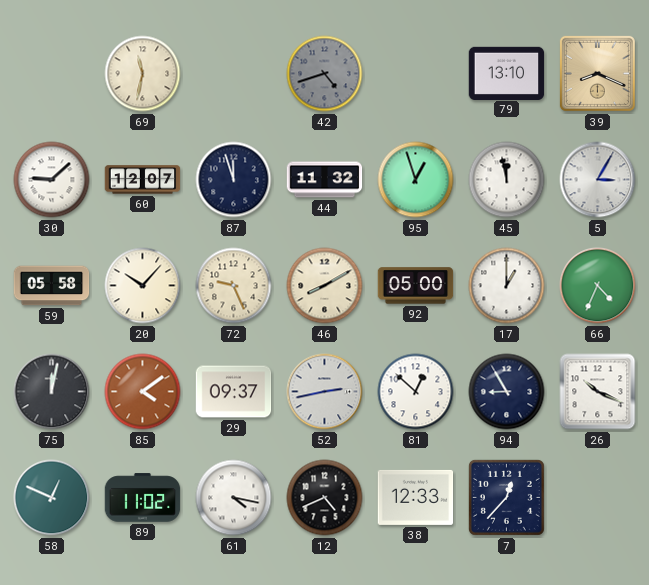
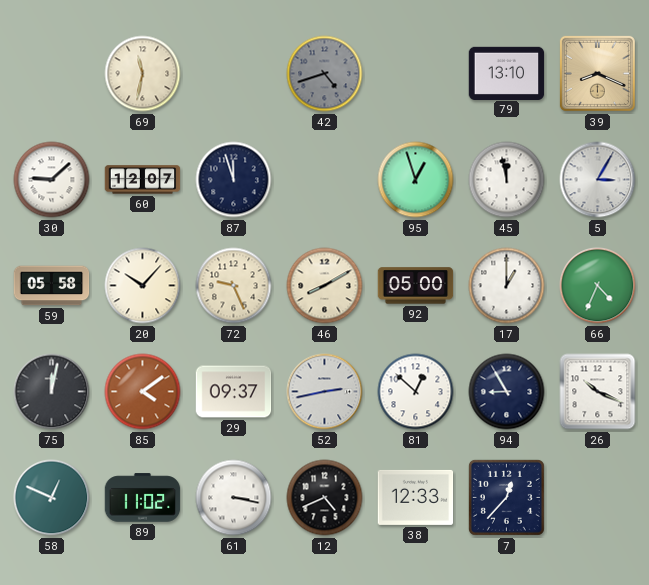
44: 11:32 -> none (325, 180)
61: 4:17 -> 3:17 (234, 498)
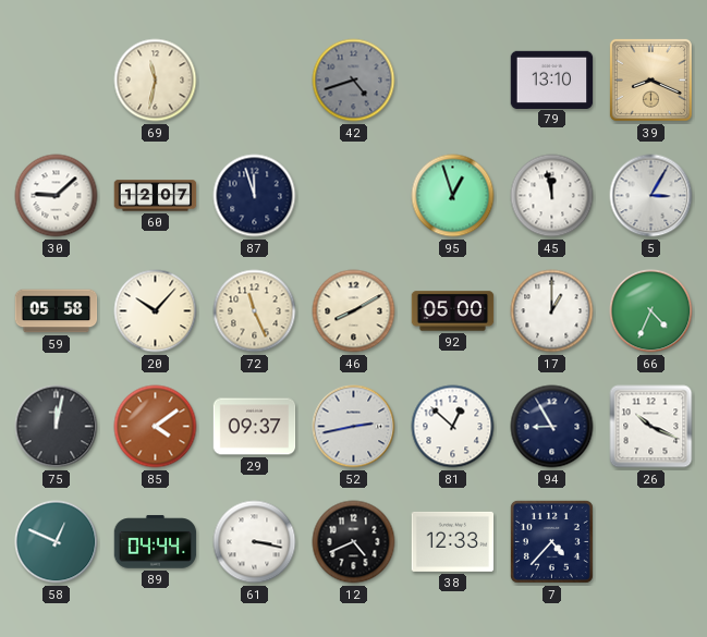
72: 9:26 -> 11:26 (255, 311)
89: 11:02 -> 04:44 (156, 542)
7: 12:37 -> 4:37 (551, 541)
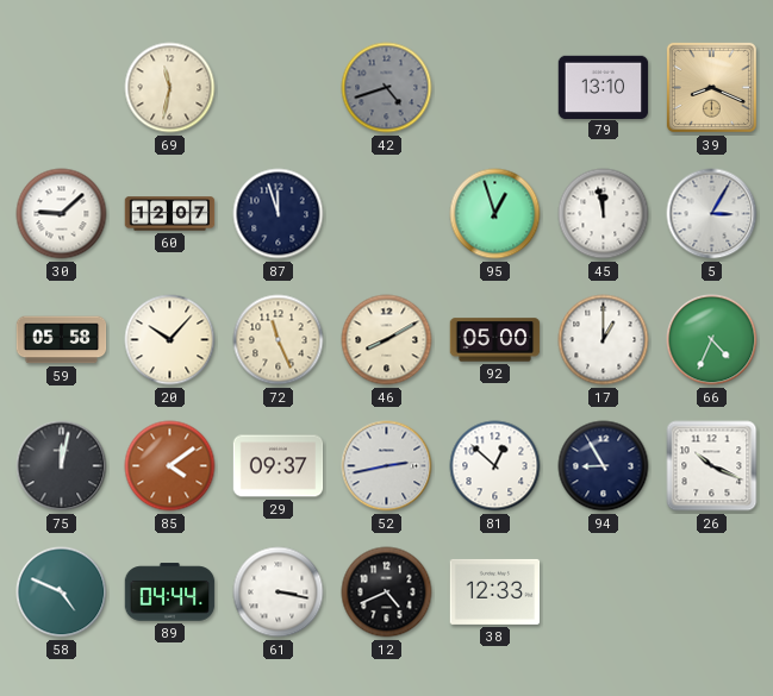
58: 12:49 -> 4:49 (62, 592)
7: 4:37 -> none (551, 541)
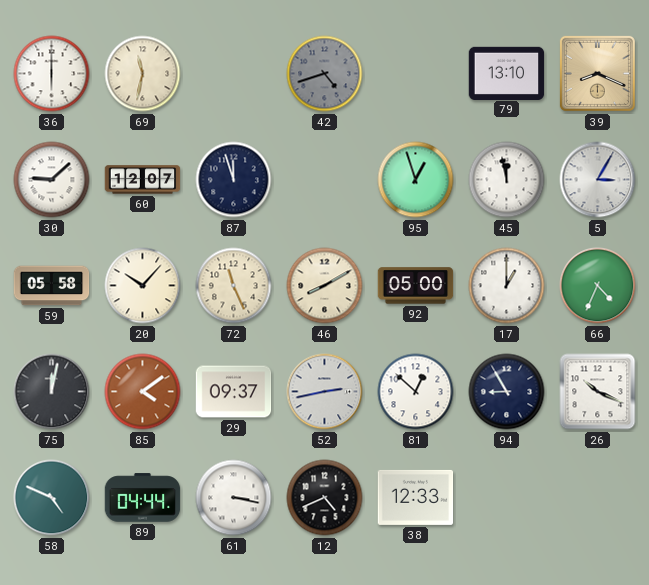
36: none -> 6:00 (52, 74)
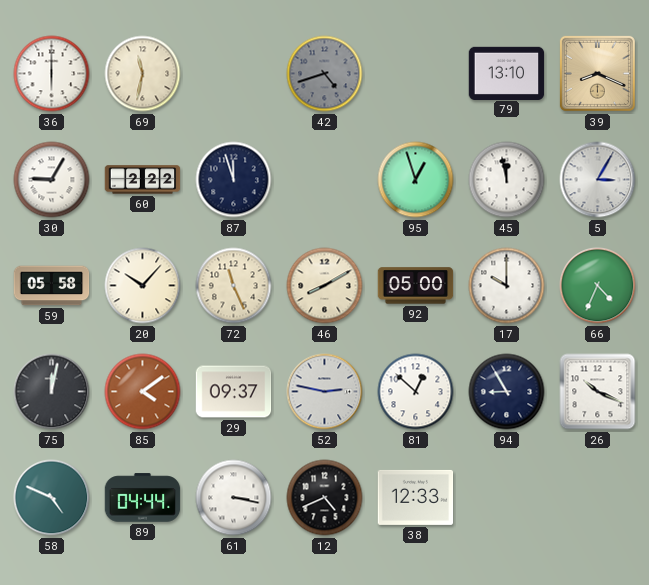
30: 9:08 -> 9:05 (52, 180)
60: 12:07 -> 2:22 (143, 180)
17: 1:00 -> 10:00 (507, 286)
52: 2:43 -> 2:47 (325, 392)
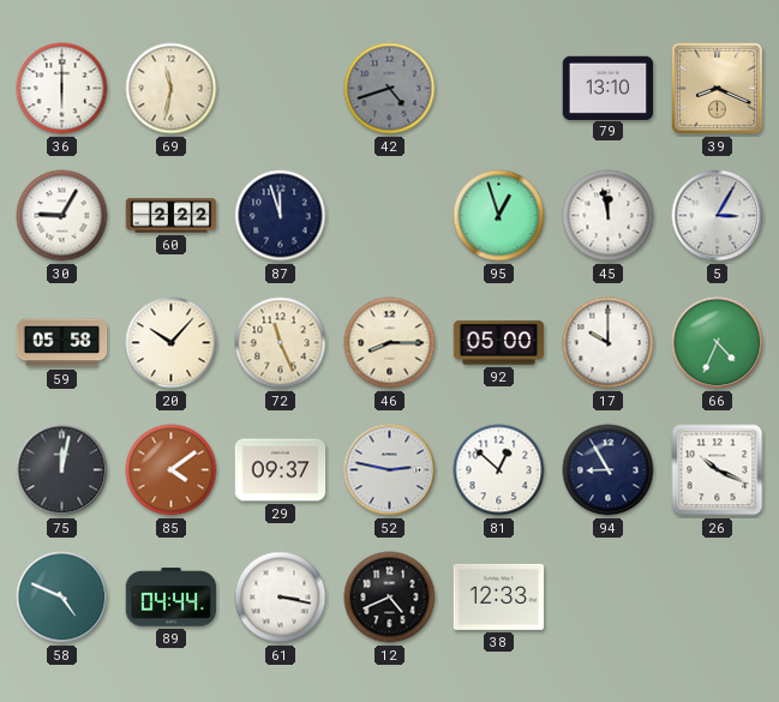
46: 8:10 -> 8:15 (390, 343)
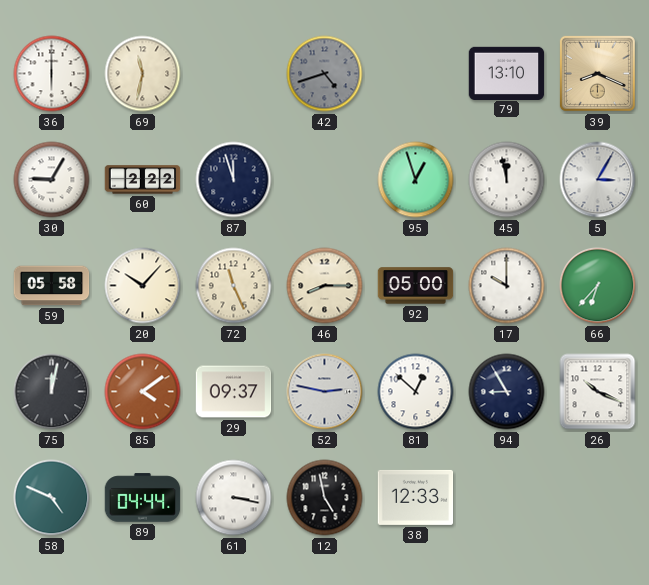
66: 4:34 -> 6:37 (598, 286)
12: 4:41 -> 4:58 (325, 498)
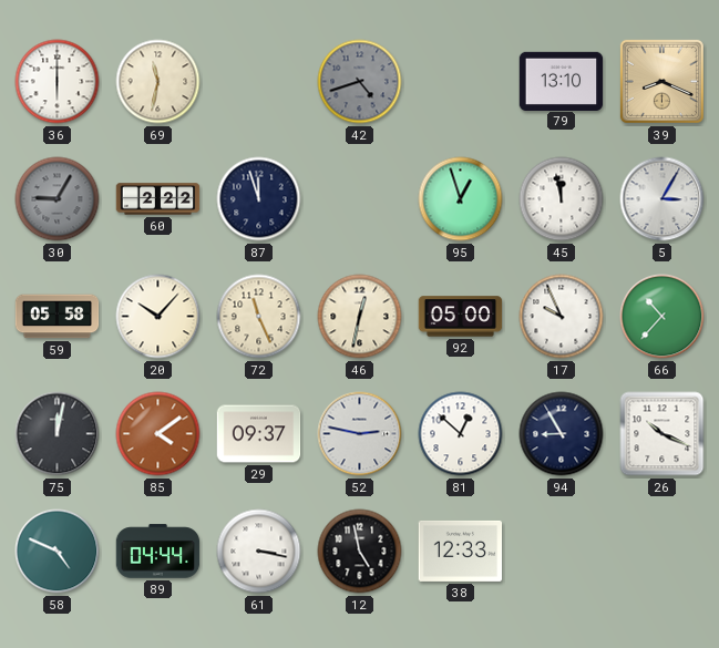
30 dial: white -> grey (58, 199)
46: 8:15 -> 12:32 (360, 317)
17: 10:00 -> 9:56 (562, 317)
66: 6:37 -> 10:37 (662, 317)
